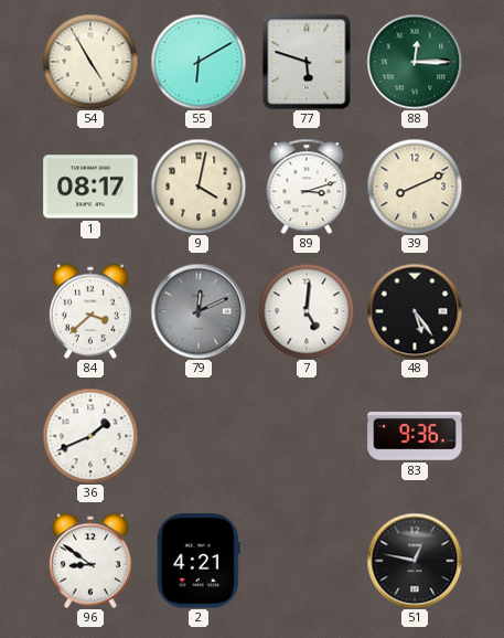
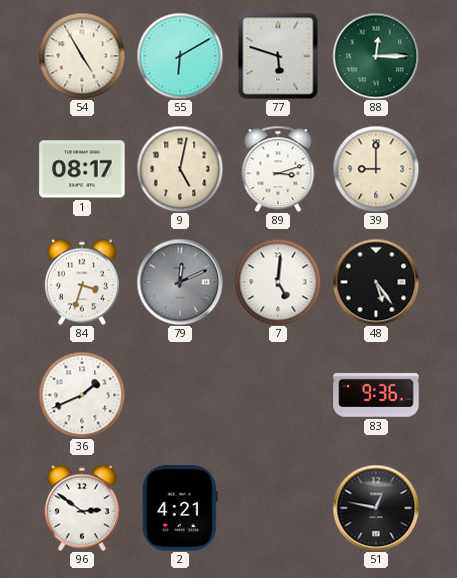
9: 4:02 -> 5:02 (180, 169)
39: 8:11 -> 9:00 (376, 169)
84: 3:38 -> 3:33 (82, 282)
96: 8:51 -> 2:51 (82, 508)
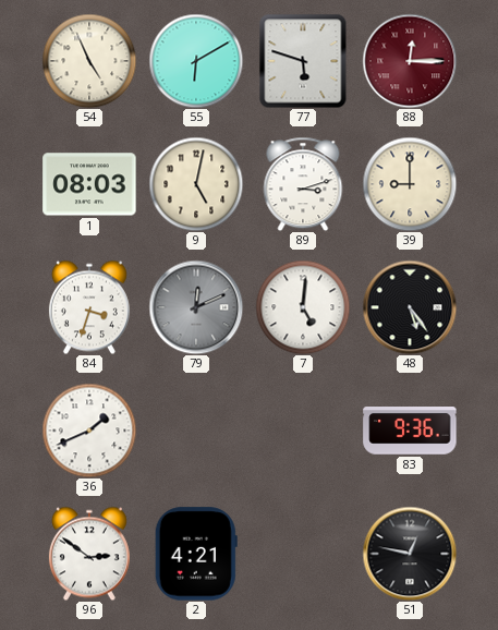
54: 4:55 -> 4:56 (89, 61)
88 dial: green -> burgundy (410, 61)
1: 08:17 -> 08:03 (89, 184)
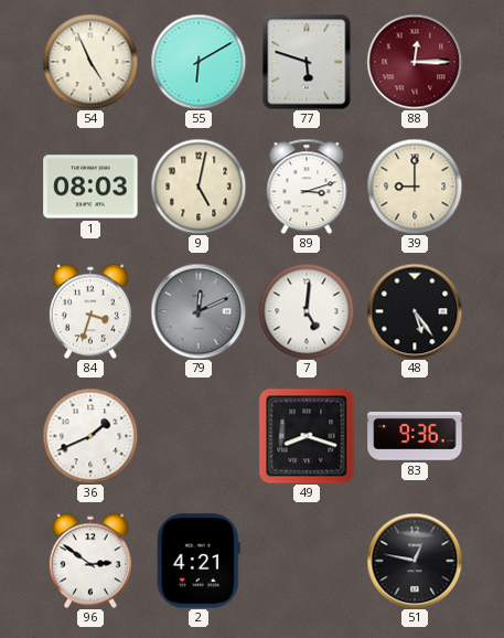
49: none -> 8:18 (307, 436)
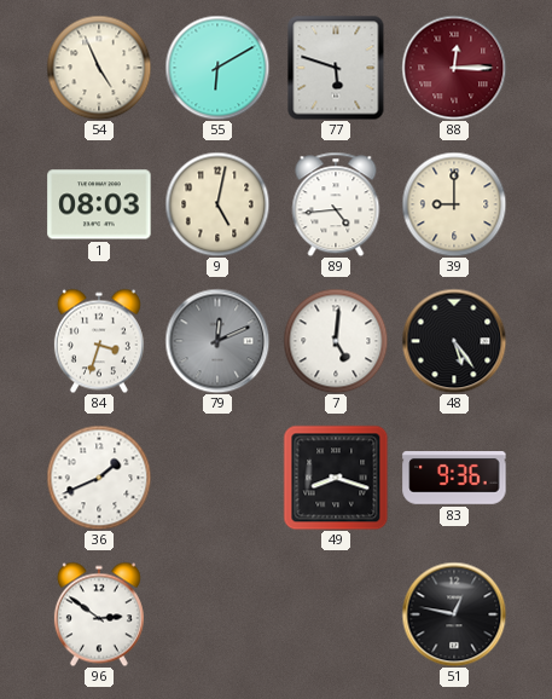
89: 3:12 -> 4:44 (336, 204)
2: 4:21 -> none (199, 561)
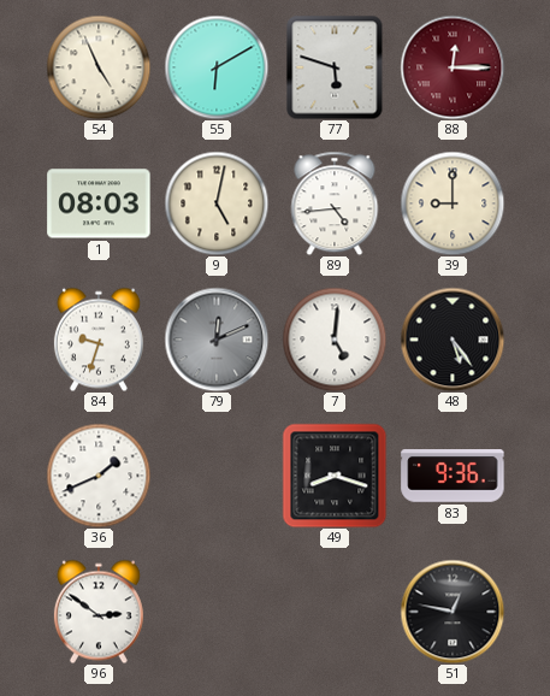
84: 3:33 -> 9:33 (99, 340)
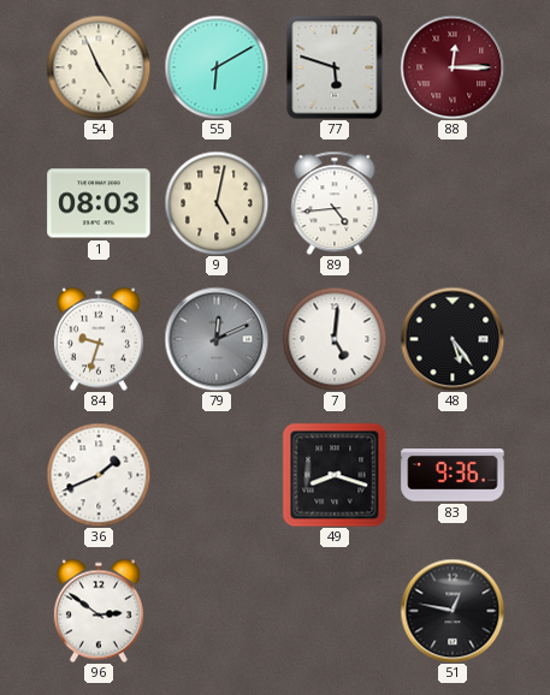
39: 9:00 -> none (453, 204)
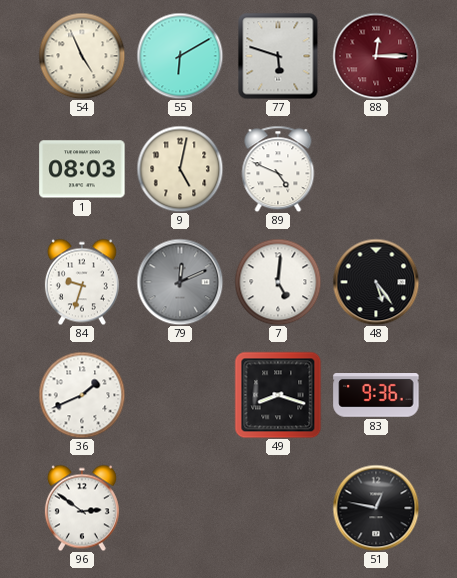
89: 4:44 -> 4:49 (278, 169)
